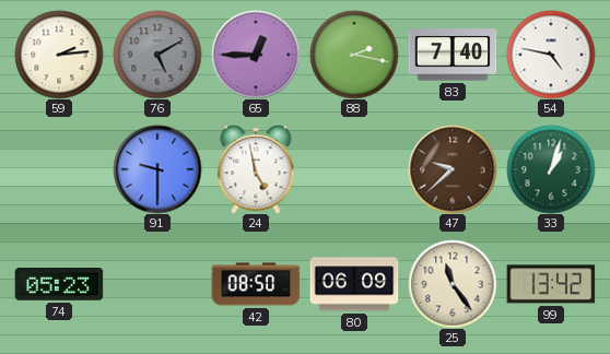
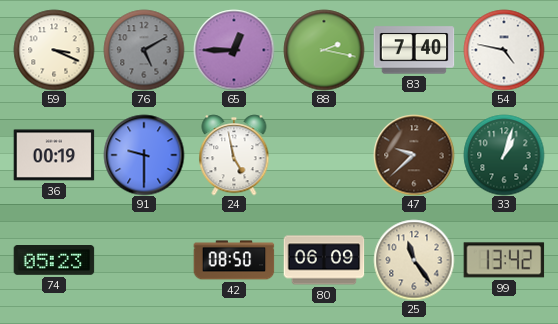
59: 2:14 -> 3:19 (54, 50)
36: none -> 00:19 (54, 155)
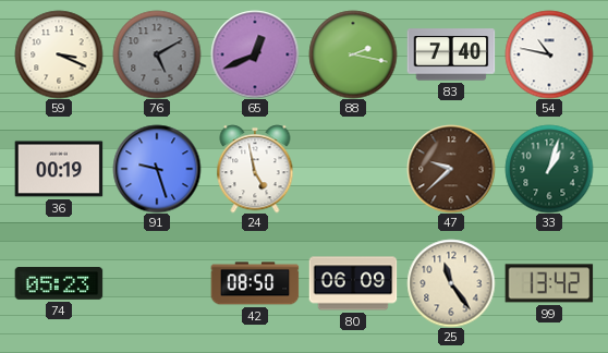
65: 12:45 -> 12:41 (255, 54)
54: 4:47 -> 10:47 (549, 54)
91: 9:30 -> 9:27 (157, 169)
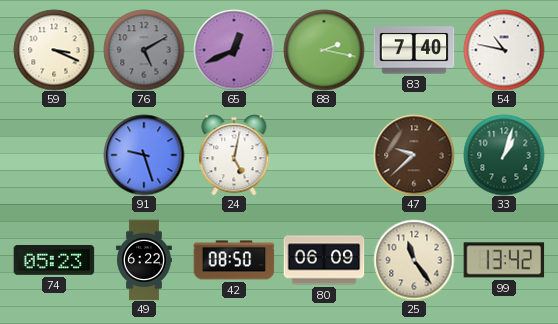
36: 00:19 -> none (59, 169)
24: 4:58 -> 5:02 (234, 155)
49: none -> 6:22 (145, 260)
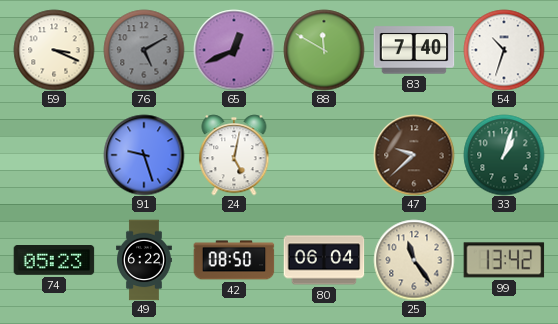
88: 2:17 -> 11:50 (324, 50)
54: 10:47 -> 10:33 (504, 50)
80: 06:09 -> 06:04 (324, 260)
